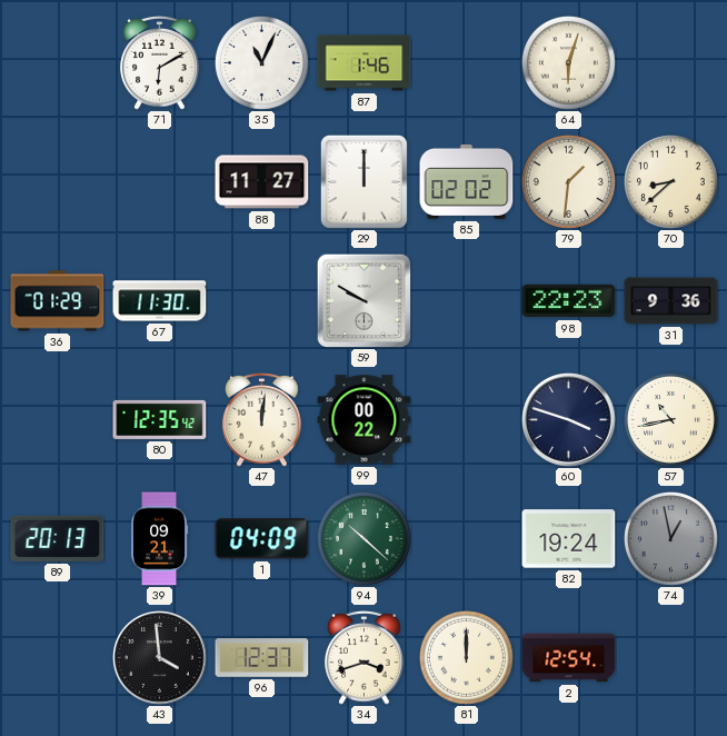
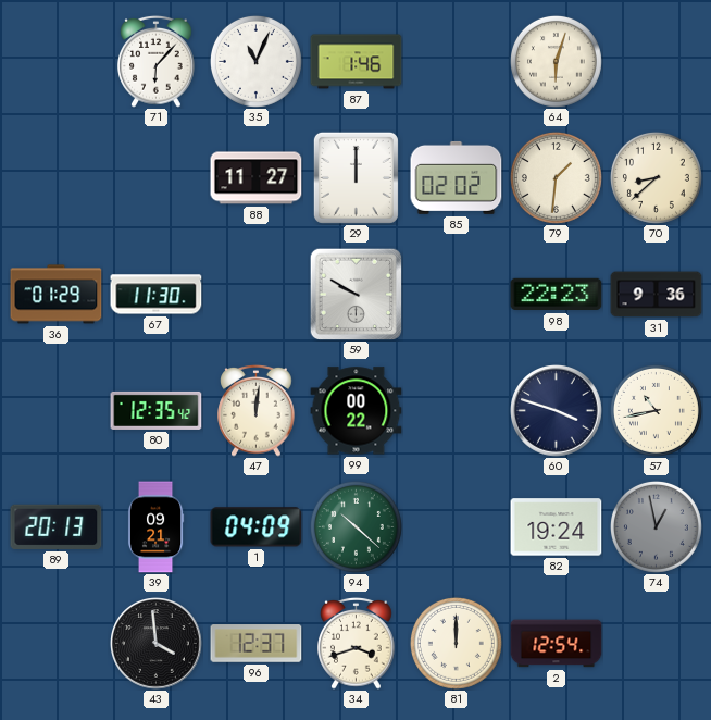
71: 6:10 -> 6:07 (157, 61)
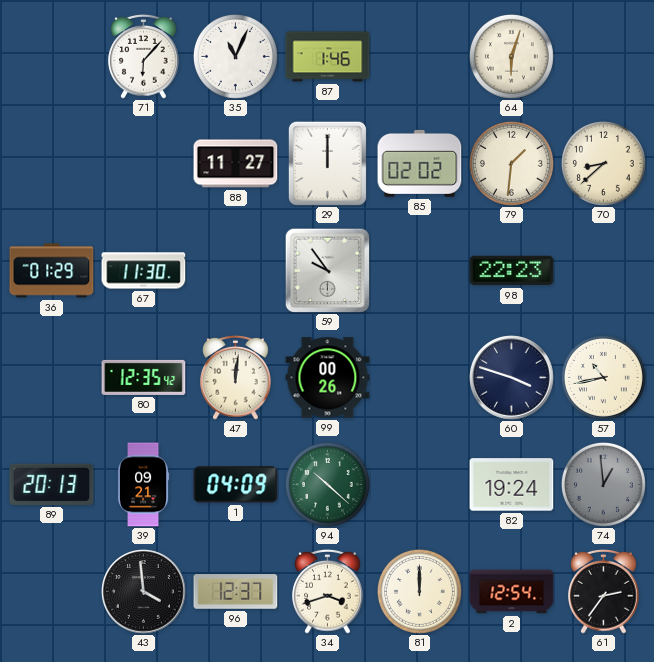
59: 9:50 -> 9:54 (327, 270)
31: 9:36 -> none (657, 295)
99: 00:22 -> 00:26 (328, 378)
74: 12:58 -> 12:59 (603, 484)
61: none -> 2:36 (604, 591)
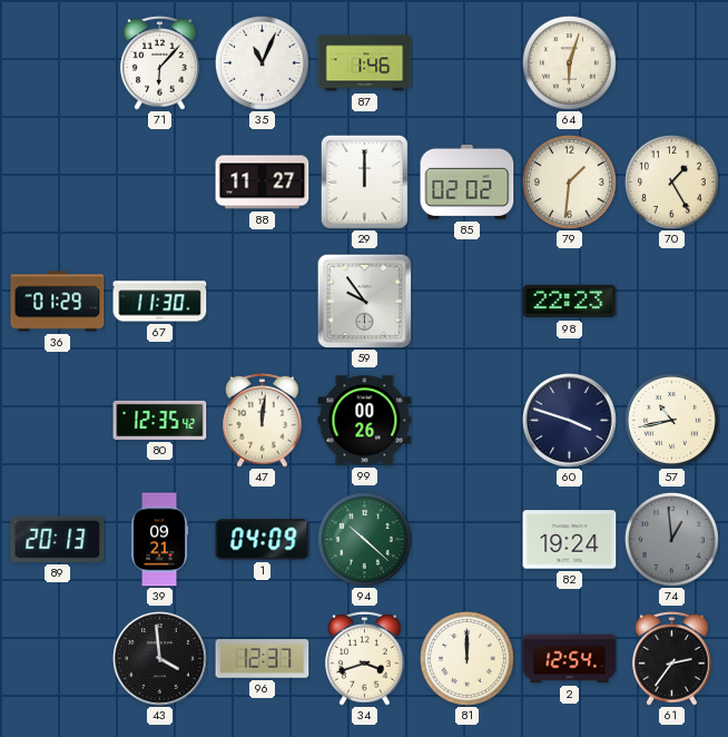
70: 8:38 -> 1:25 (671, 181)
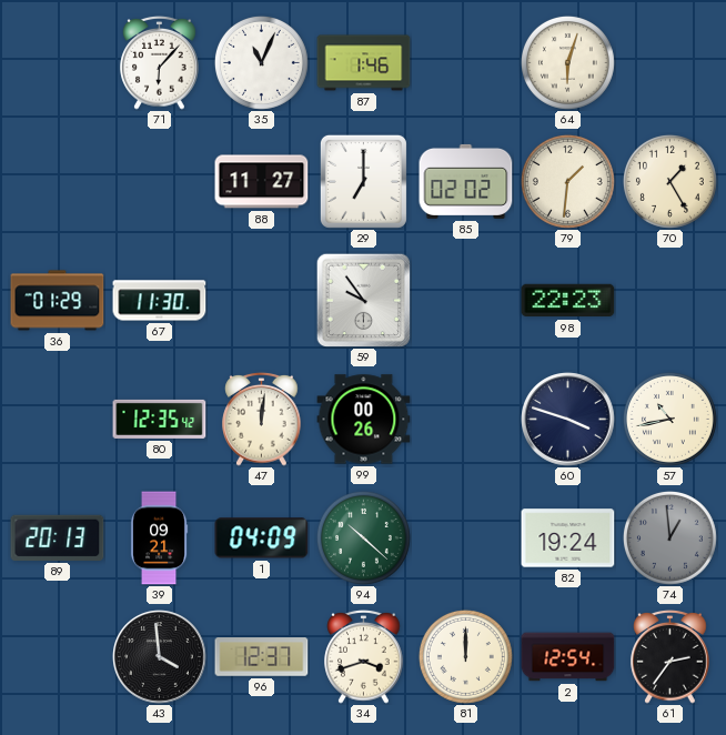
29: 12:00 -> 7:00 (363, 181)
